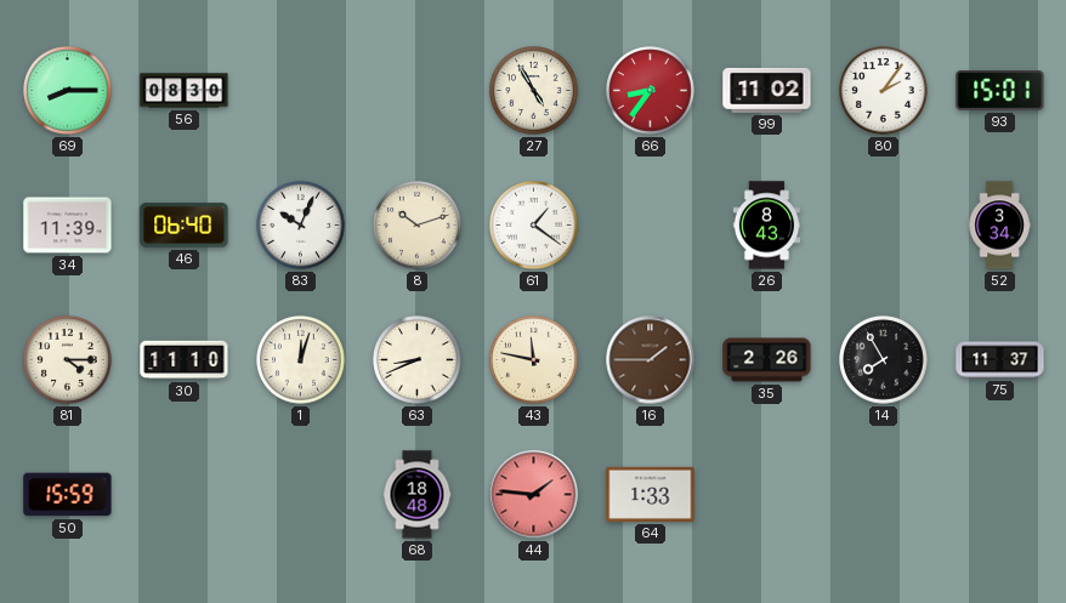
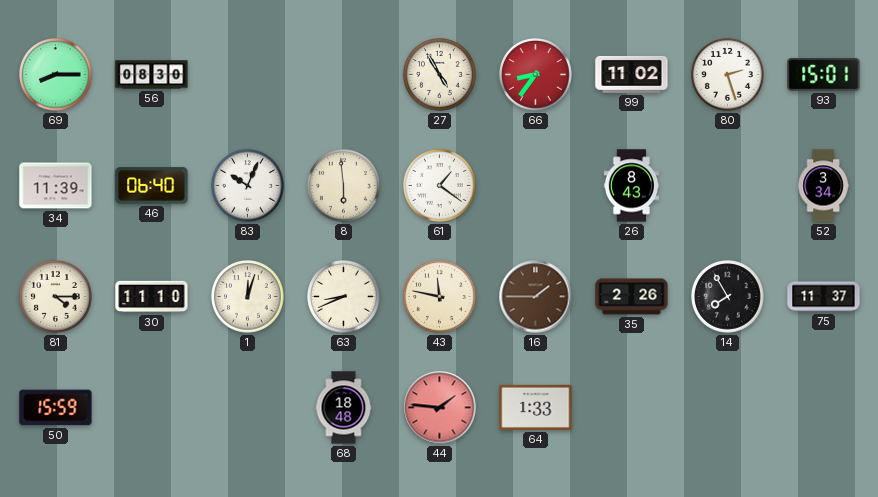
80: 2:06 -> 2:27 (728, 75)
8: 10:12 -> 5:59 (344, 186)
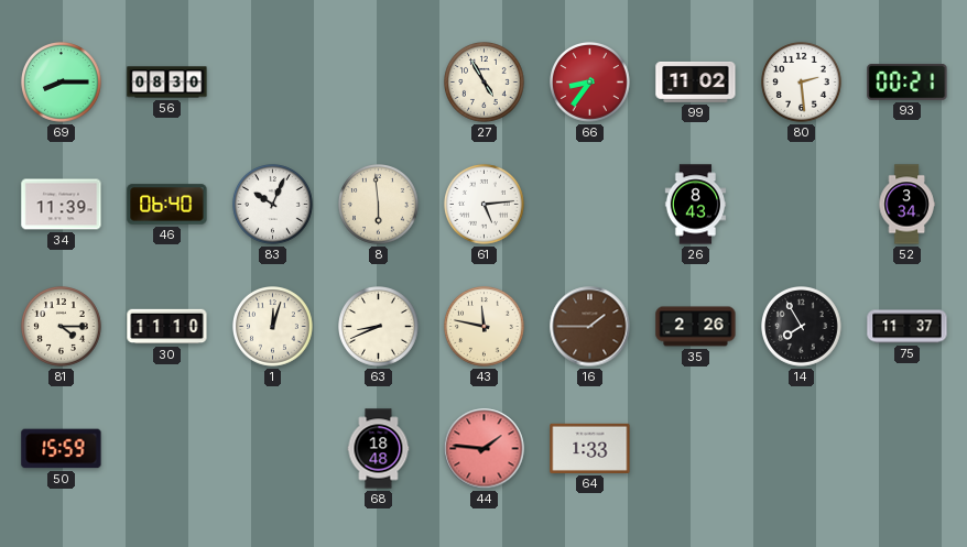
80: 2:27 -> 2:29 (802, 83)
93: 15:01 -> 00:21 (908, 83)
61: 1:21 -> 5:14 (485, 205)
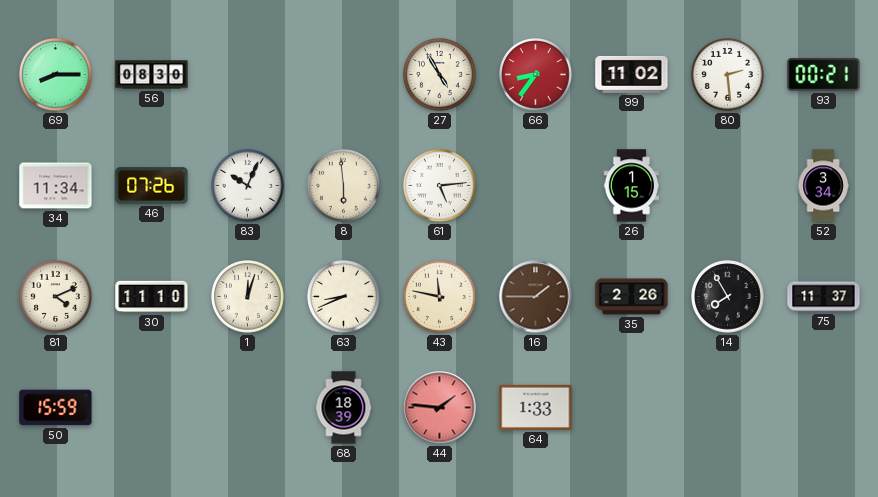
34: 11:39 -> 11:34 (56, 186)
46: 06:40 -> 07:26 (152, 186)
26: 8:43 -> 1:15 (632, 186)
81: 4:15 -> 4:11 (56, 297)
68: 18:48 -> 18:39 (344, 408)
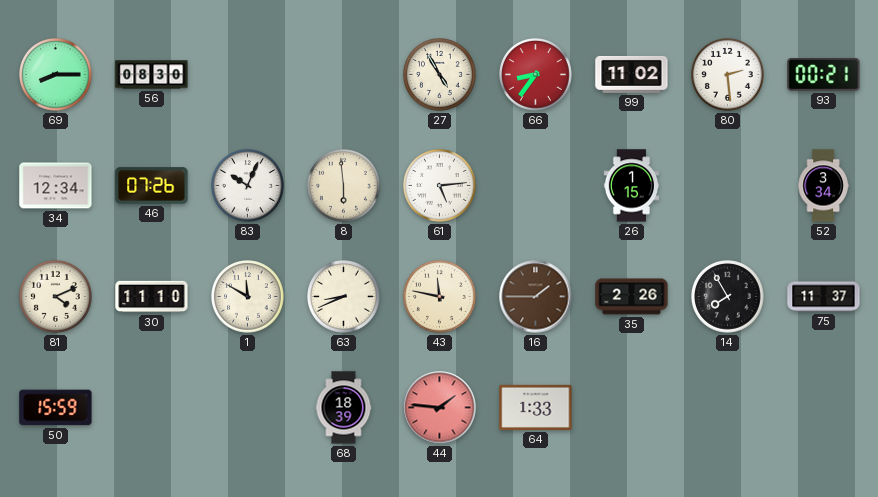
34: 11:34 -> 12:34 (56, 186)
1: 12:03 -> 11:50 (248, 297)
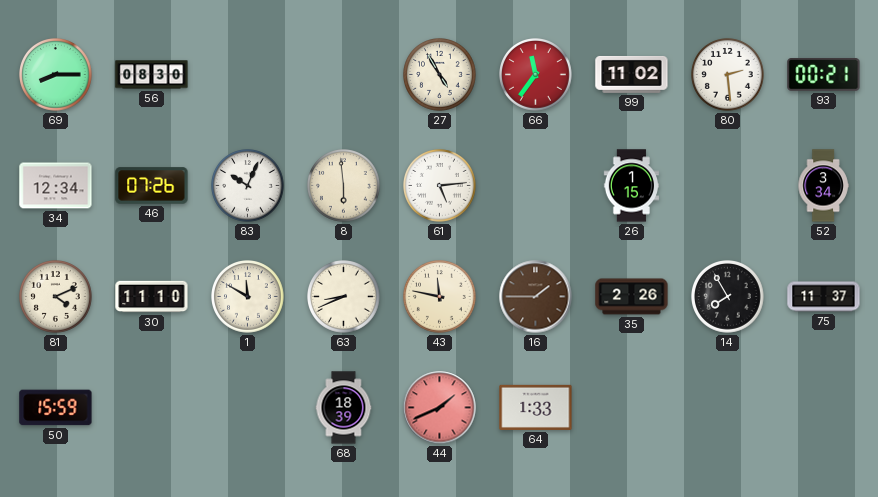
66: 8:36 -> 11:36 (536, 75)
44: 1:46 -> 1:41 (440, 408)
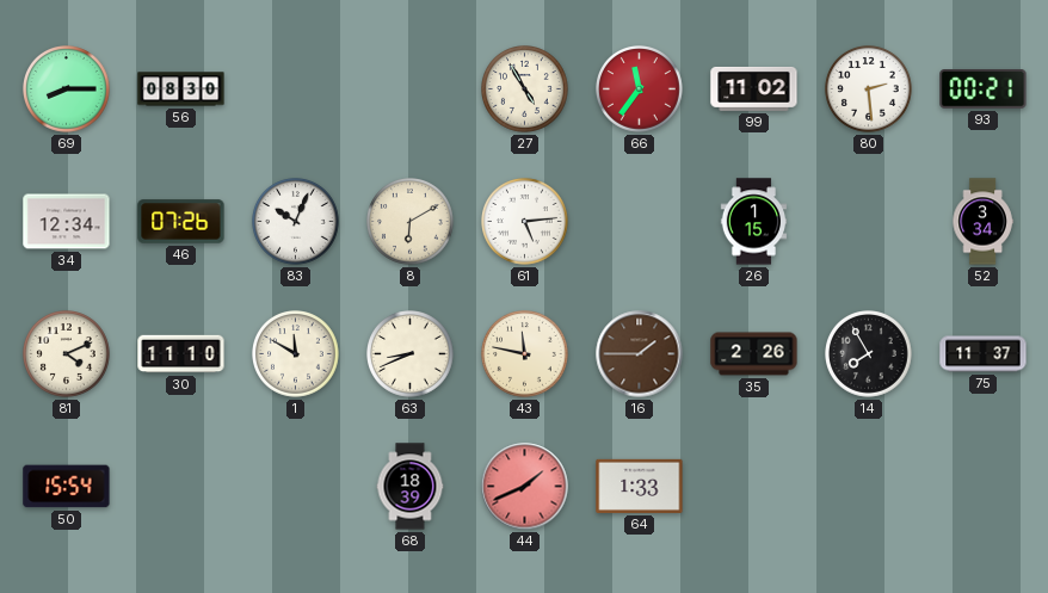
8: 5:59 -> 6:10 (411, 222)
50: 15:59 -> 15:54 (67, 487)
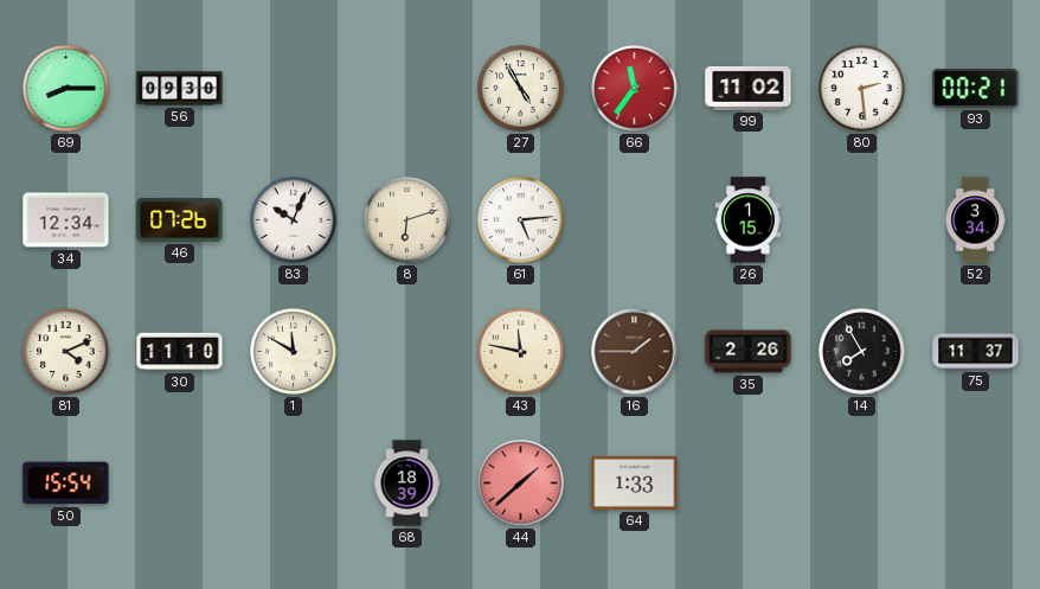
56: 08:30 -> 09:30 (180, 89)
8: 6:10 -> 6:12 (407, 220)
63: 8:41 -> none (411, 354)
44: 1:41 -> 1:38 (521, 484)
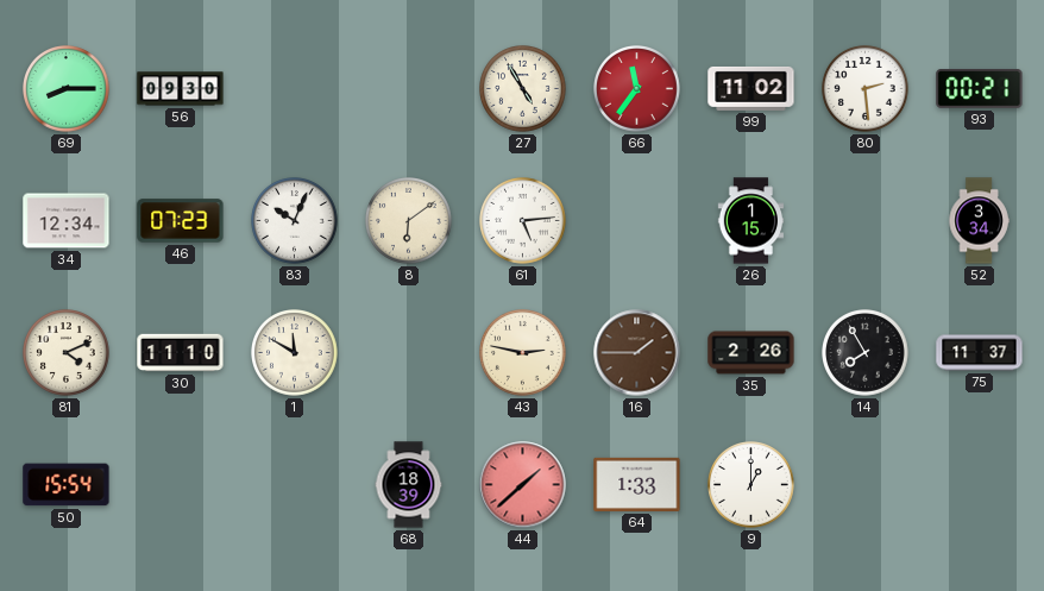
46: 07:26 -> 07:23 (181, 221)
8: 6:12 -> 6:09 (409, 221)
43: 11:47 -> 2:47 (523, 353)
9: none -> 1:00 (751, 485)
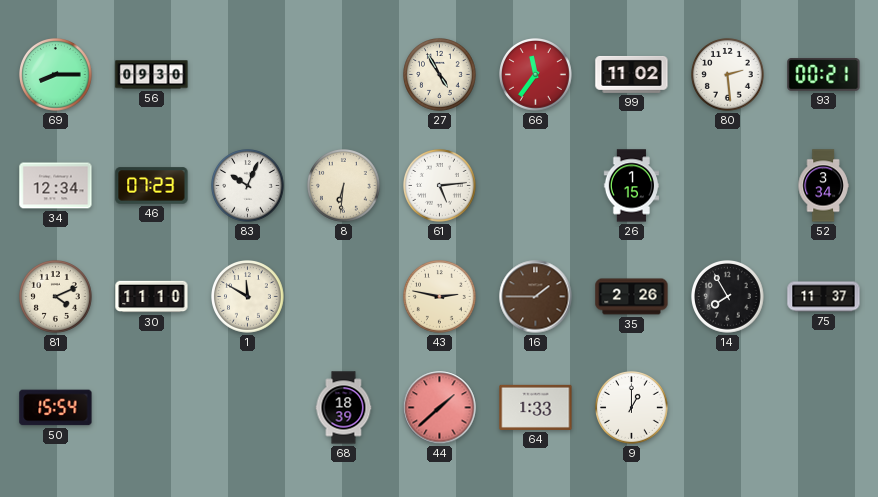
8: 6:09 -> 6:31 (344, 186)
